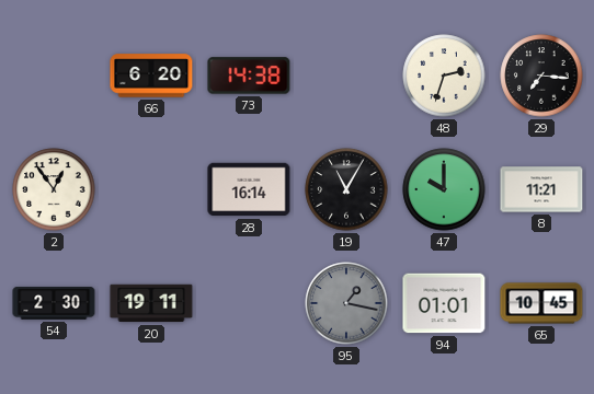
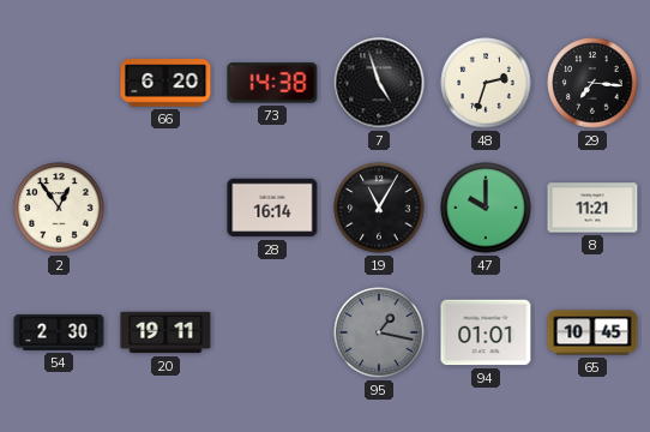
7: none -> 4:57 (379, 83)
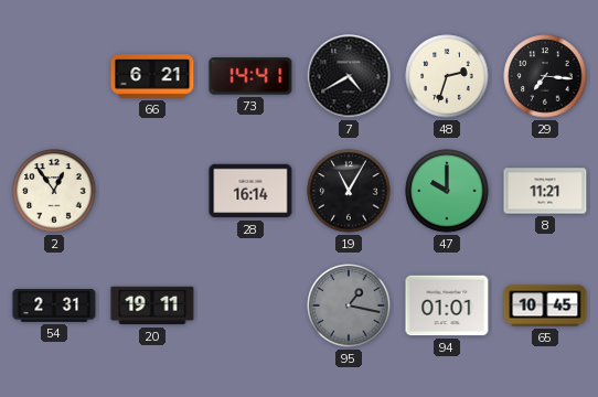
66: 6:20 -> 6:21 (152, 76)
73: 14:38 -> 14:41 (250, 76)
7: 4:57 -> 4:40 (349, 76)
54: 2:30 -> 2:31 (54, 305)
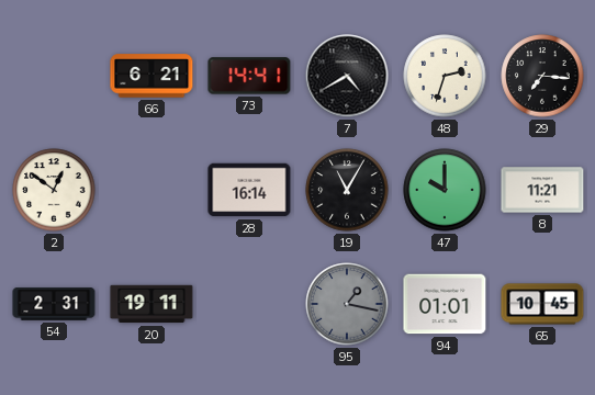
2: 12:54 -> 12:51 (54, 190)
